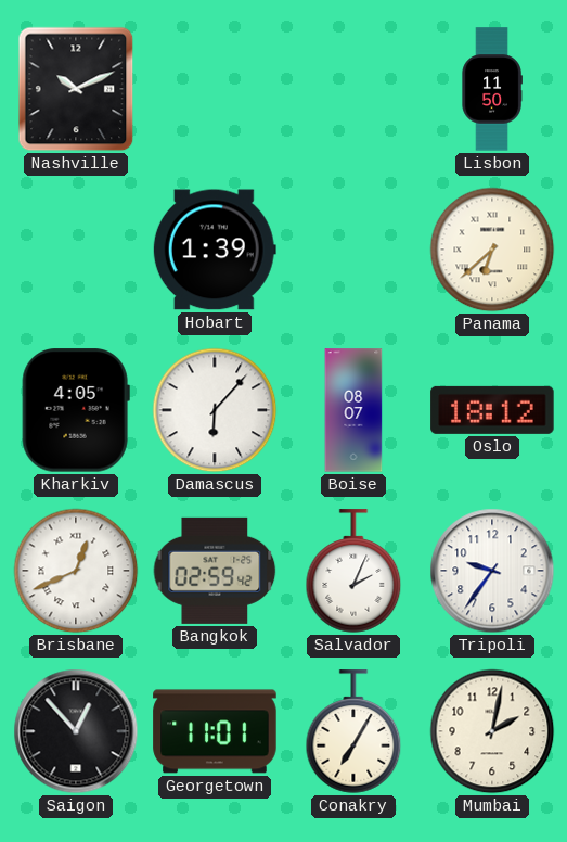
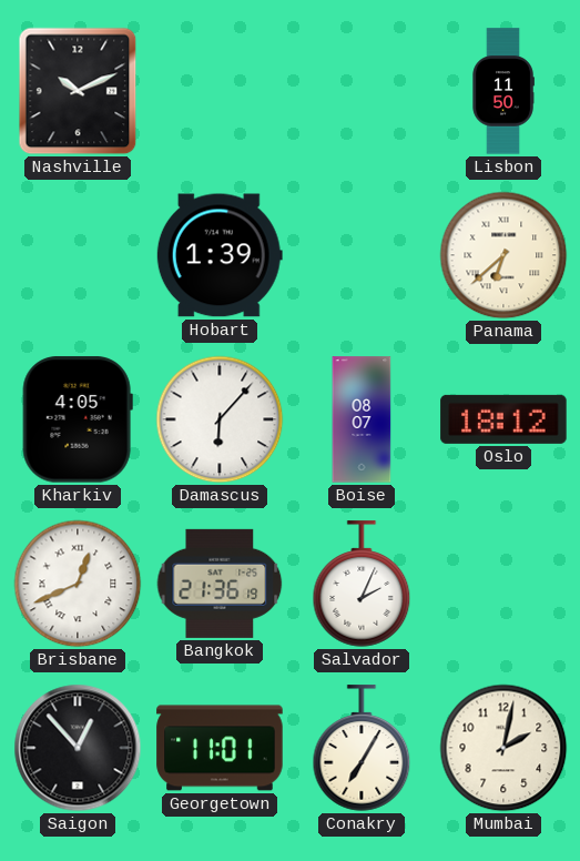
Bangkok: 02:59 -> 21:36 (220, 584)
Tripoli: 9:36 -> none (492, 571)
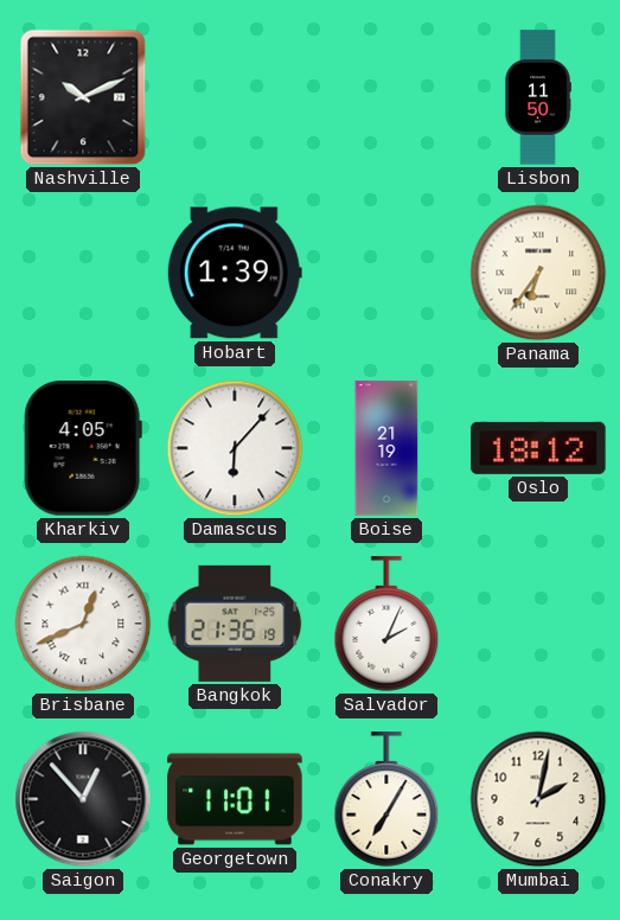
Panama: 6:38 -> 6:36 (538, 273)
Boise: 08:07 -> 21:19 (386, 448)
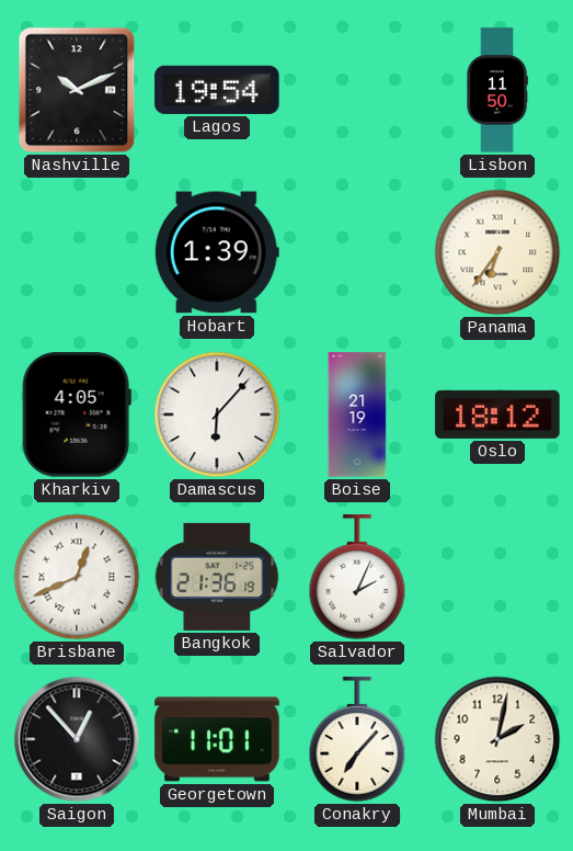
Lagos: none -> 19:54 (217, 90)
Conakry: 7:05 -> 7:07 (357, 739)
